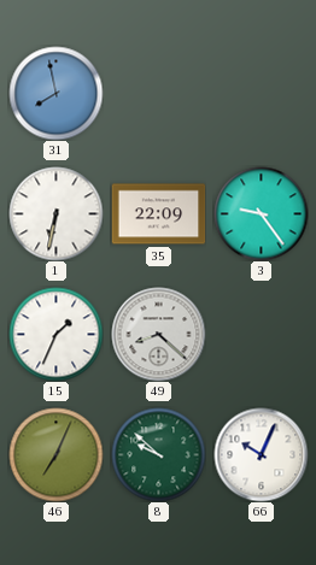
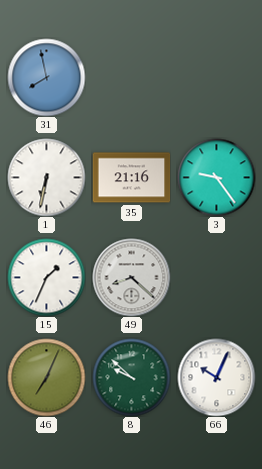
35: 22:09 -> 21:16 (131, 178)
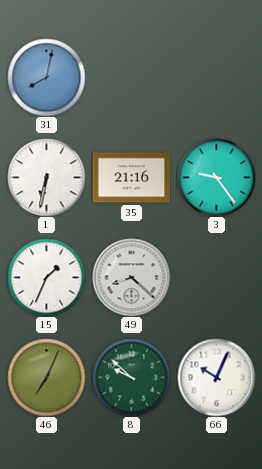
31: 7:58 -> 8:02 (46, 77)
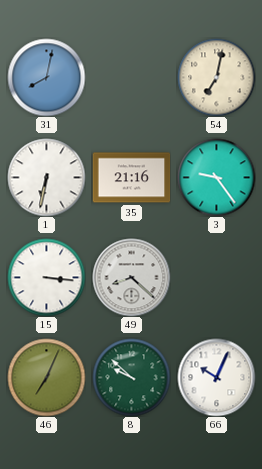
54: none -> 7:02 (216, 77)
15: 1:34 -> 3:16 (46, 277)
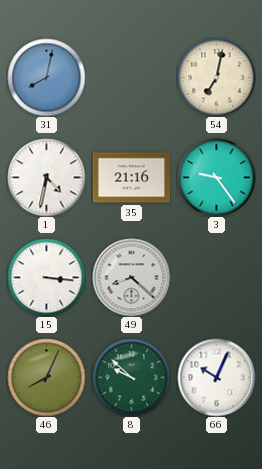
1: 6:32 -> 4:32 (46, 177)
46: 7:04 -> 8:04 (46, 377)
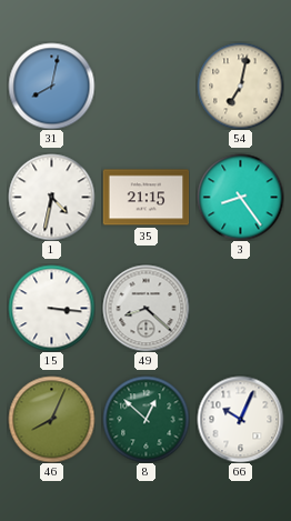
35: 21:16 -> 21:15 (145, 198)
3: 9:24 -> 8:24 (240, 197)
8: 9:52 -> 12:52 (145, 419)
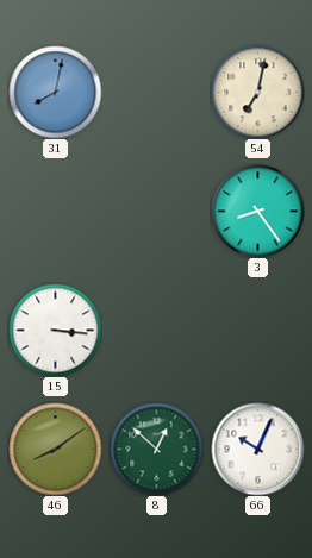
1: 4:32 -> none (51, 197)
35: 21:15 -> none (145, 198)
49: 8:22 -> none (145, 308)
46: 8:04 -> 8:09 (55, 449)
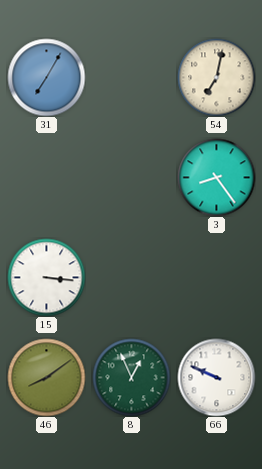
31: 8:02 -> 7:05 (46, 77)
8: 12:52 -> 12:56 (131, 377)
66: 10:04 -> 9:49 (216, 377)
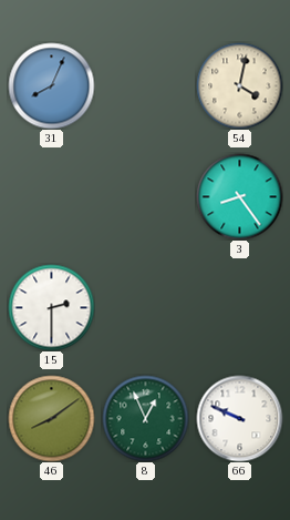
31: 7:05 -> 8:04 (51, 85)
54: 7:02 -> 4:02 (239, 85)
15: 3:16 -> 2:30 (51, 307)
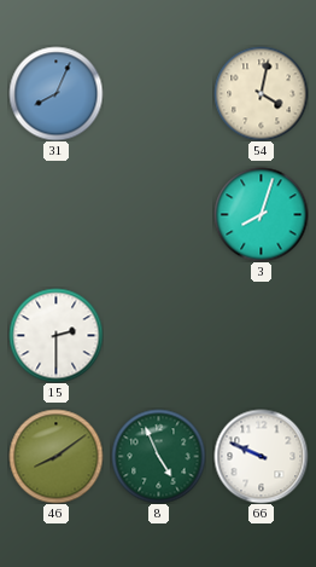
3: 8:24 -> 8:03 (261, 214)
8: 12:56 -> 4:56 (158, 456)
